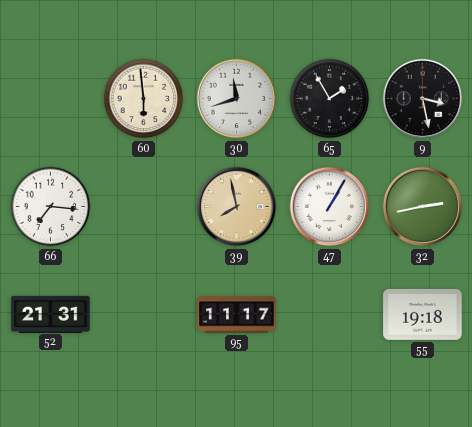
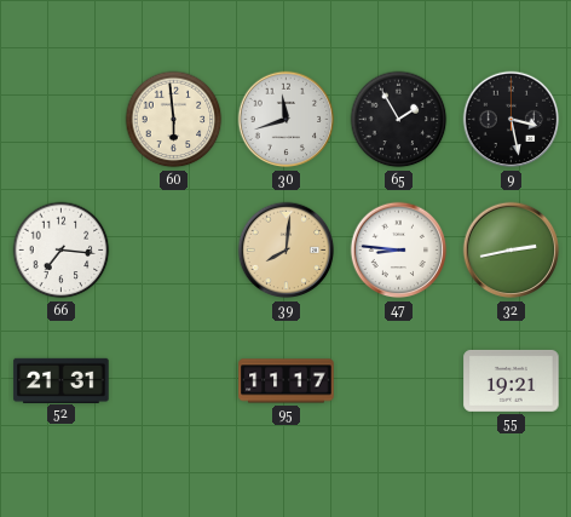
39: 7:58 -> 8:01 (287, 251)
47: 1:05 -> 8:46 (399, 251)
55: 19:18 -> 19:21 (512, 380)
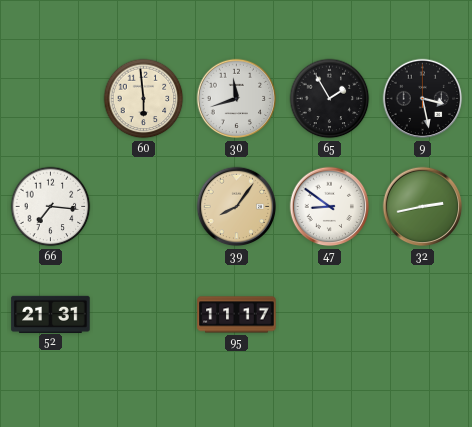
39: 8:01 -> 8:06 (237, 207)
47: 8:46 -> 8:51 (330, 207)
55: 19:21 -> none (512, 380)
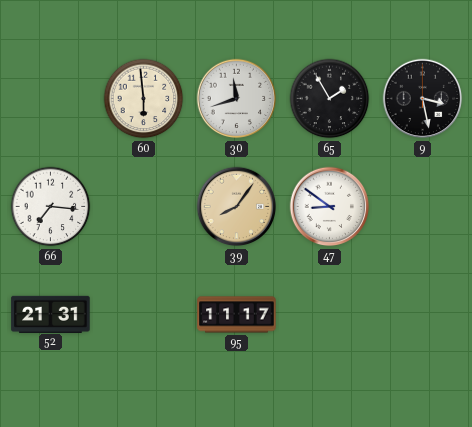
32: 2:43 -> none (423, 207)
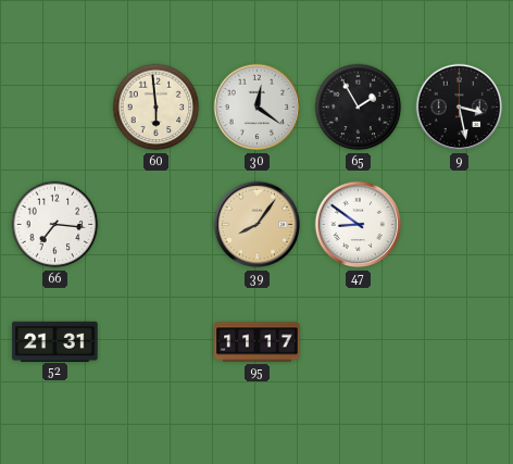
30: 11:42 -> 12:21 (258, 108)
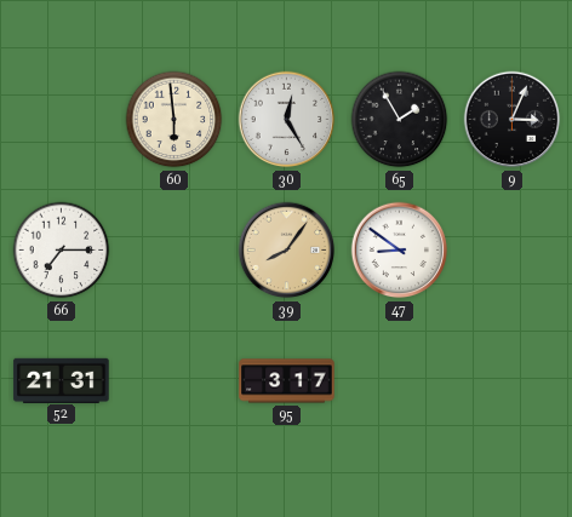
30: 12:21 -> 12:25 (287, 120)
9: 3:28 -> 3:04 (513, 120)
66: 7:16 -> 7:15 (62, 251)
95: 11:17 -> 3:17 (287, 381)
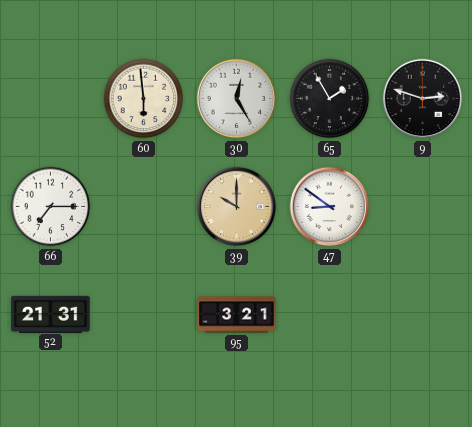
9: 3:04 -> 2:48 (423, 99)
39: 8:06 -> 10:00 (237, 207)
95: 3:17 -> 3:21 (237, 315)
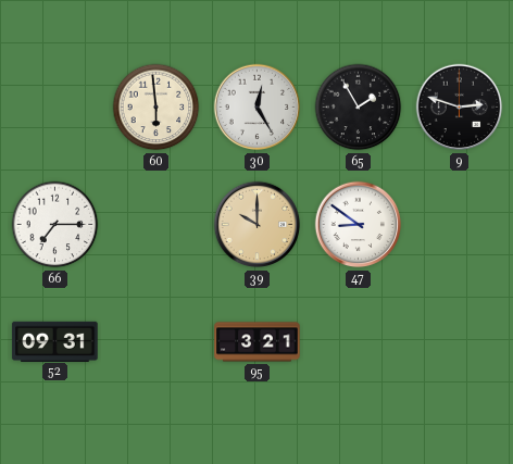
52: 21:31 -> 09:31 (55, 341)
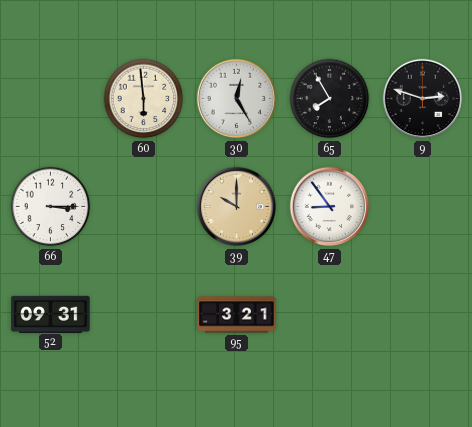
65: 1:55 -> 7:55 (330, 99)
66: 7:15 -> 3:15 (51, 207)
47: 8:51 -> 8:54 (330, 207)
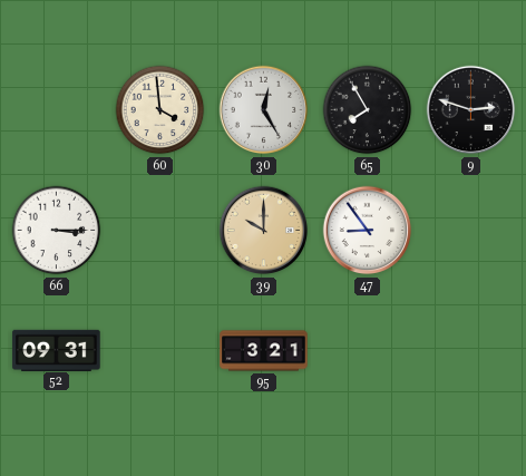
60: 5:59 -> 3:59 (160, 110)
